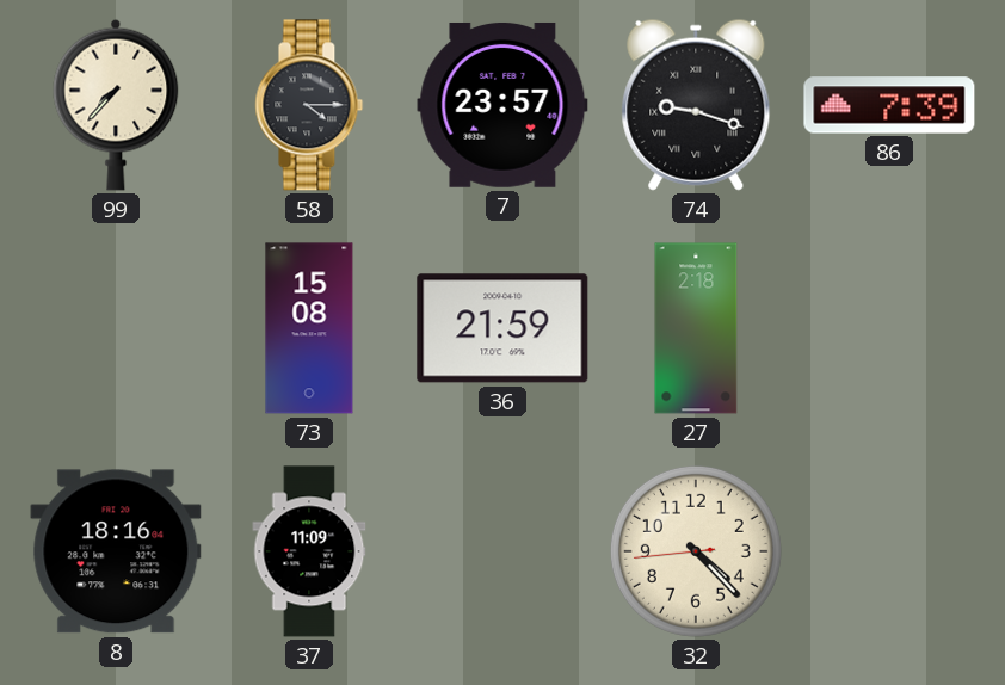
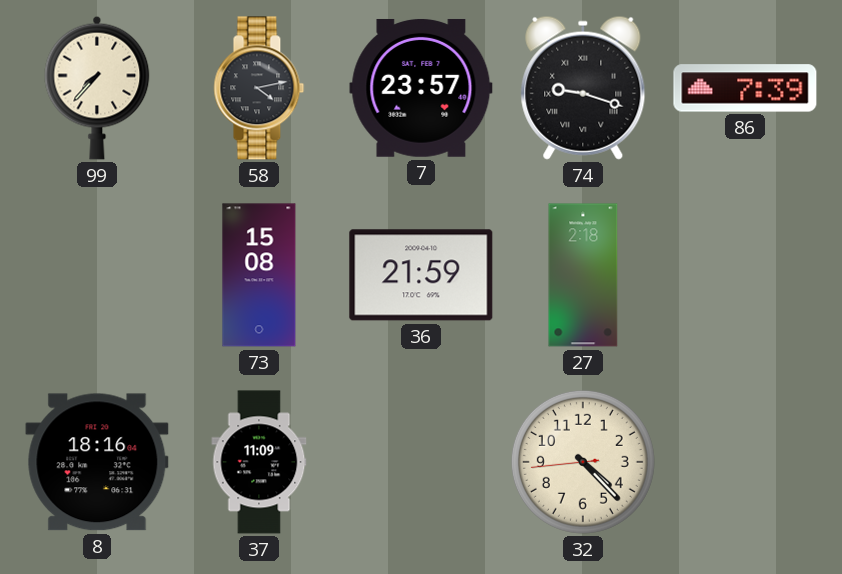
58: 4:15 -> 4:13 (259, 88)
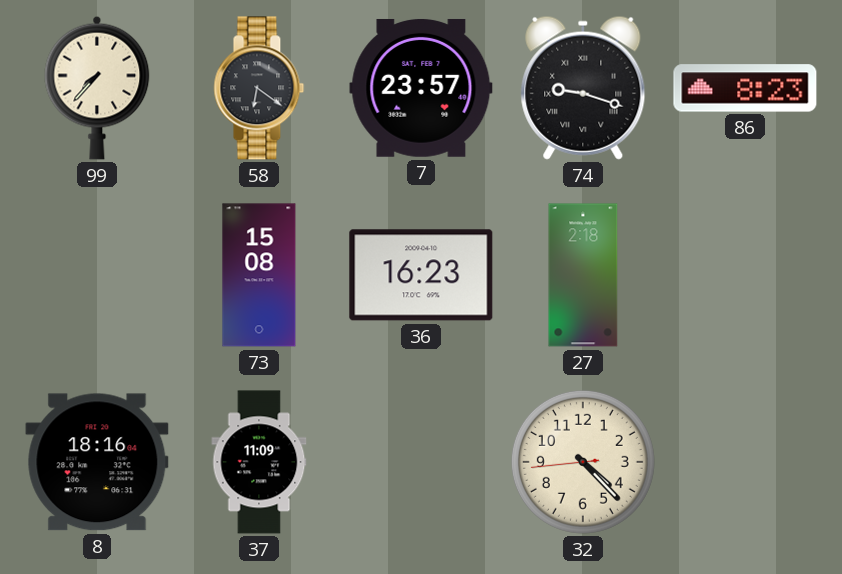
58: 4:13 -> 6:21 (259, 88)
86: 7:39 -> 8:23 (745, 88)
36: 21:59 -> 16:23 (421, 275)
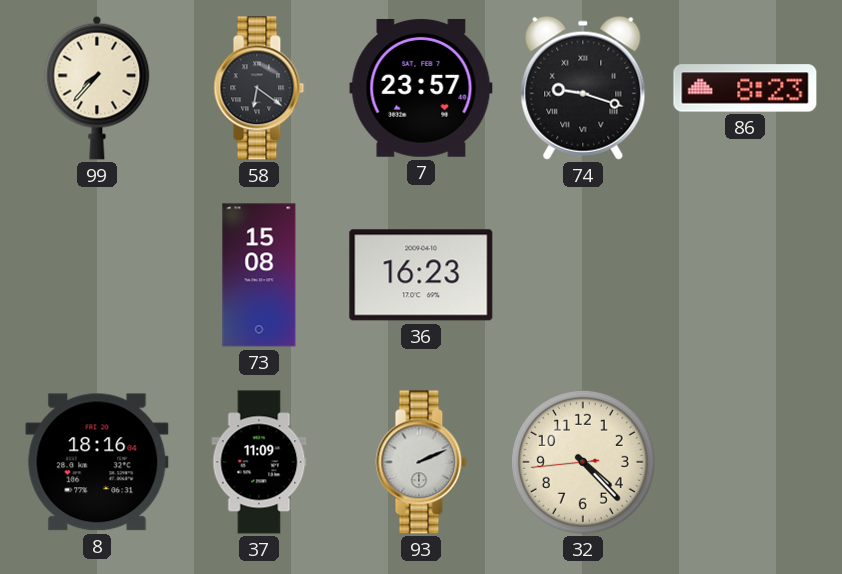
27: 2:18 -> none (583, 275)
93: none -> 2:11 (421, 462)
